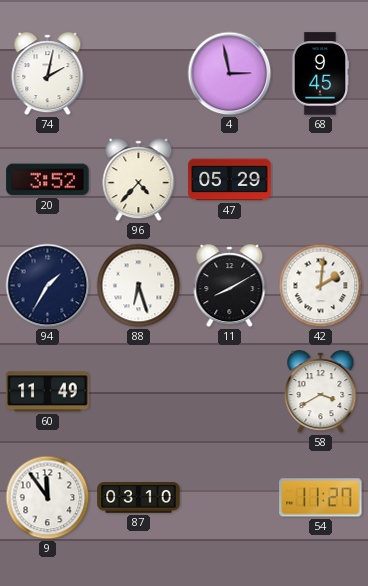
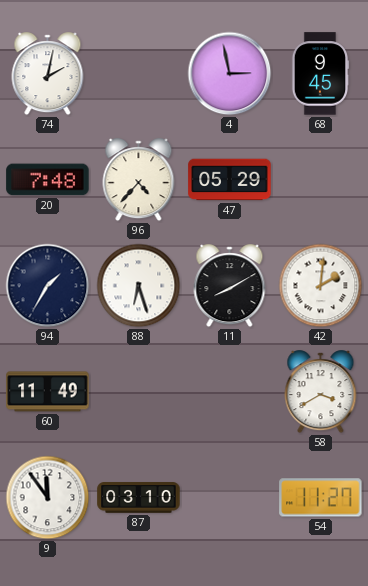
20: 3:52 -> 7:48 (48, 180)
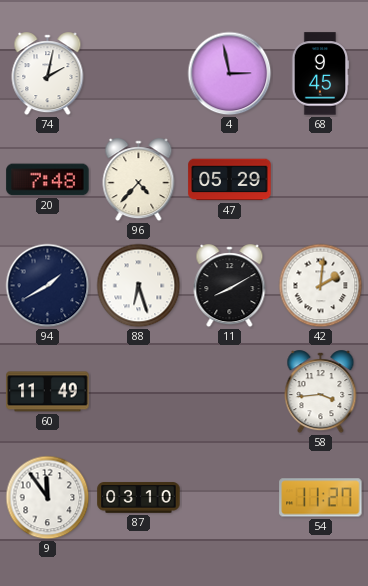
94: 1:35 -> 1:40 (48, 286)
58: 3:40 -> 3:44 (321, 392)
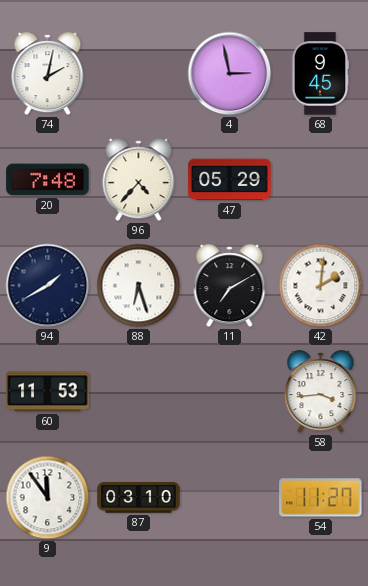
11: 8:10 -> 7:10 (230, 286)
60: 11:49 -> 11:53 (48, 392)
